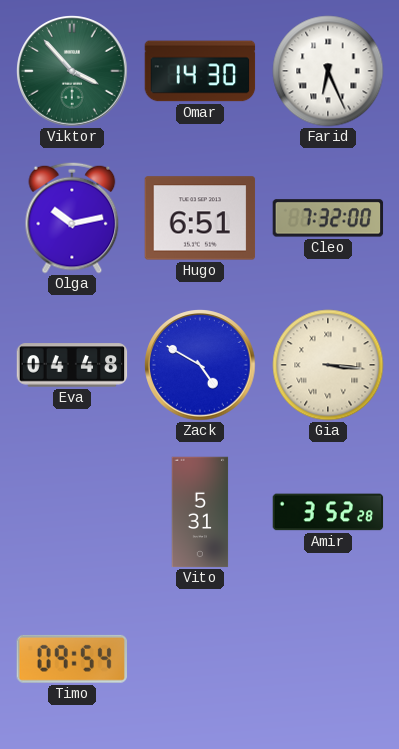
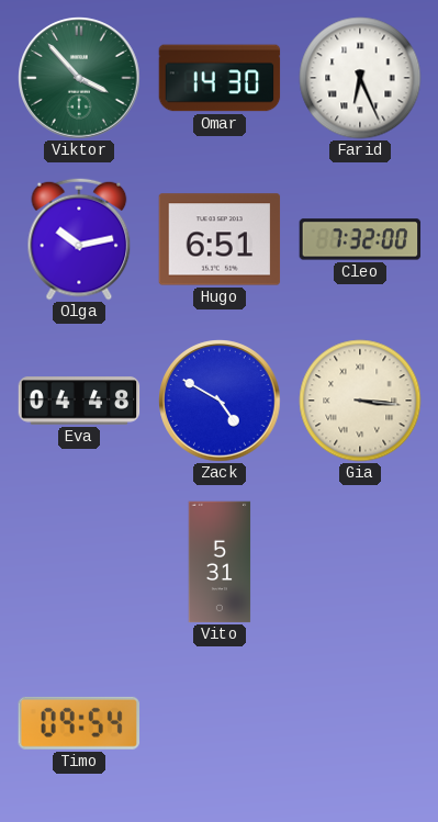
Amir: 3:52 -> none (328, 512)
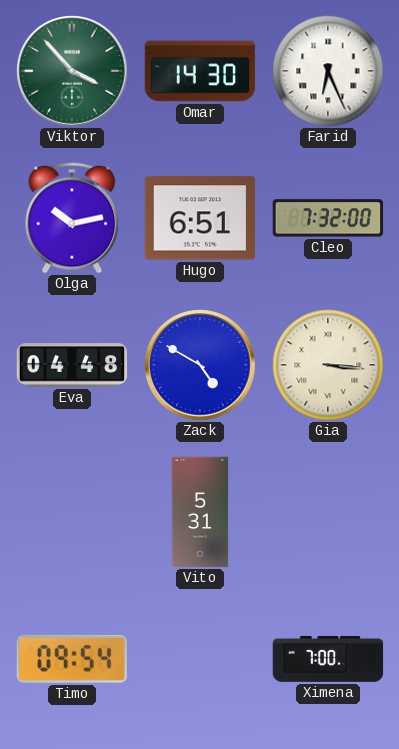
Ximena: none -> 7:00 (328, 659)
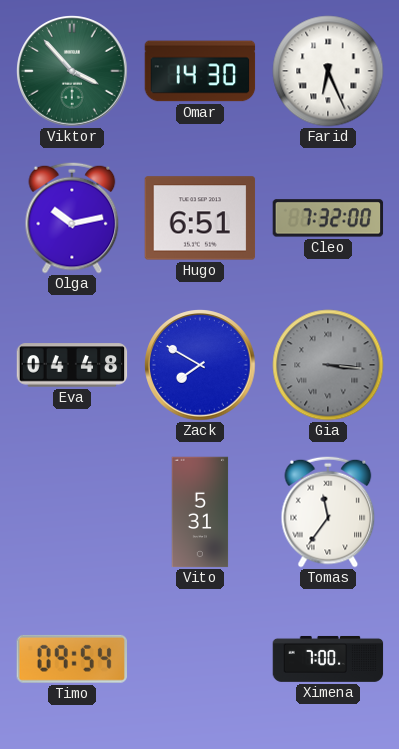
Zack: 4:50 -> 7:50 (200, 365)
Gia dial: cream -> grey (328, 365)
Tomas: none -> 11:36 (328, 512)
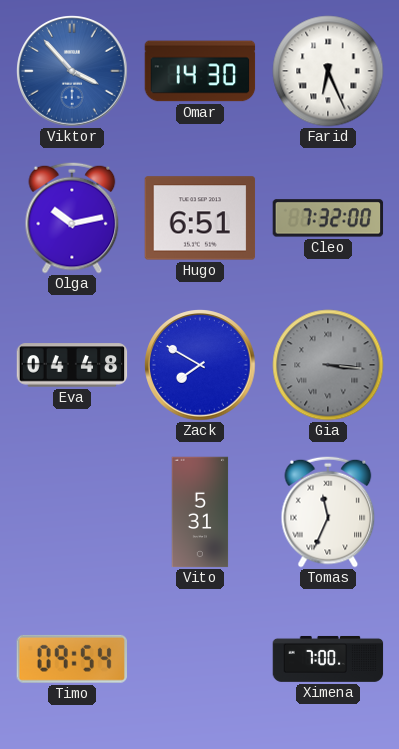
Viktor dial: green -> blue (72, 71)
Tomas: 11:36 -> 11:34 (328, 512)
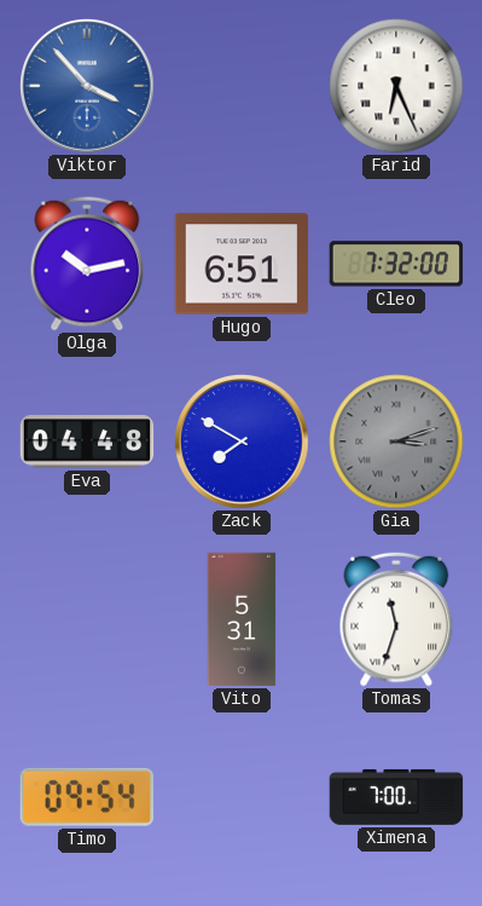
Omar: 14:30 -> none (200, 71)
Gia: 3:16 -> 3:12 (396, 442)
Tomas: 11:34 -> 11:33 (396, 619)
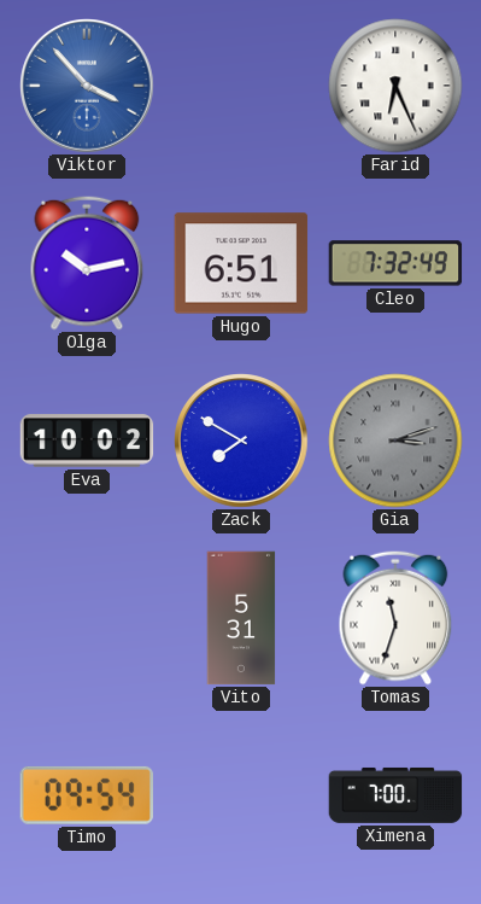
Cleo: 7:32:00 -> 7:32:49 (395, 263)
Eva: 04:48 -> 10:02 (87, 441)
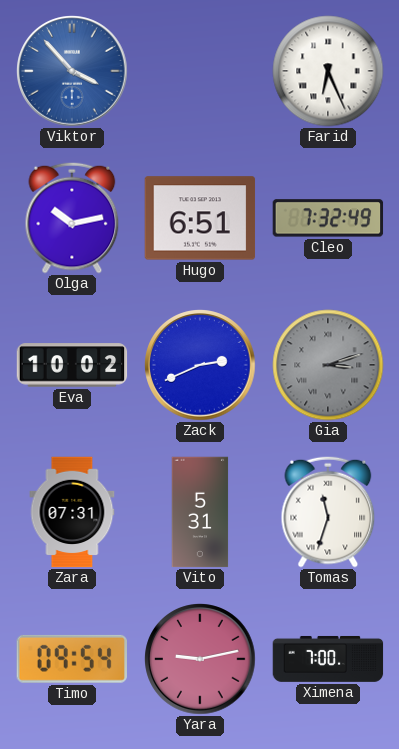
Zack: 7:50 -> 2:41 (200, 365)
Zara: none -> 07:31 (72, 512)
Yara: none -> 9:13 (200, 659)
